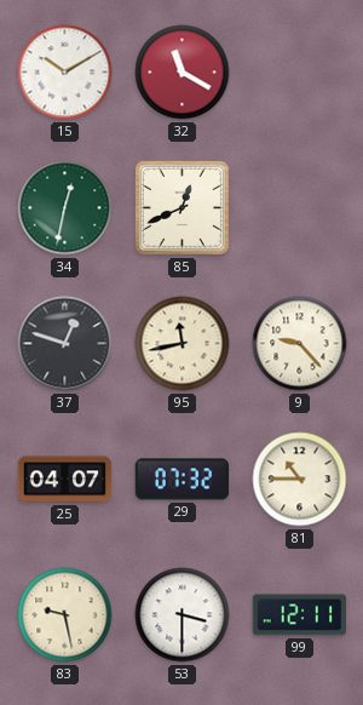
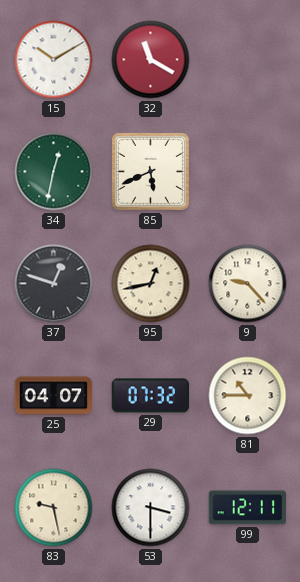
85: 12:41 -> 5:41 (150, 171)
95: 11:43 -> 12:43 (151, 284)
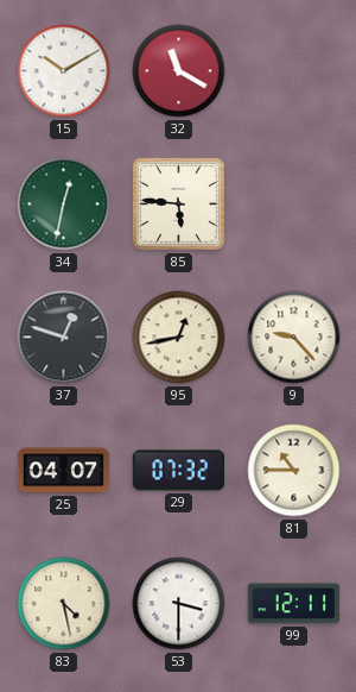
85: 5:41 -> 5:46 (178, 203)
83: 9:28 -> 4:28 (64, 604)
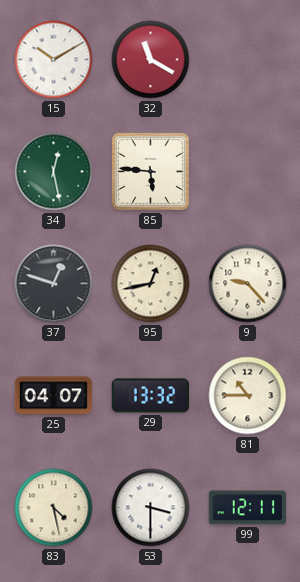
34: 12:32 -> 12:28 (54, 172)
29: 07:32 -> 13:32 (151, 396)
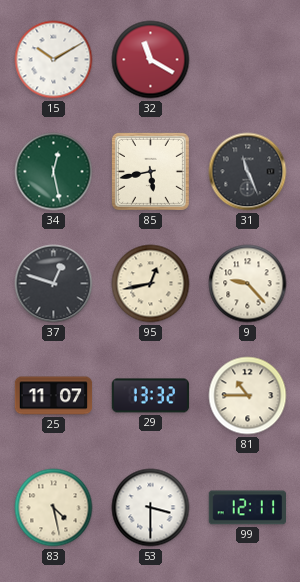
85: 5:46 -> 5:43 (150, 171)
31: none -> 11:26 (248, 172)
25: 04:07 -> 11:07 (54, 396)
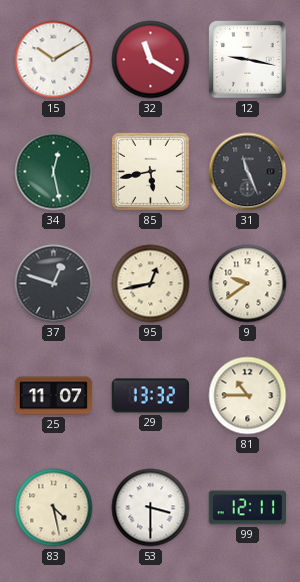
12: none -> 9:17 (248, 60)
9: 9:23 -> 9:39 (248, 284)
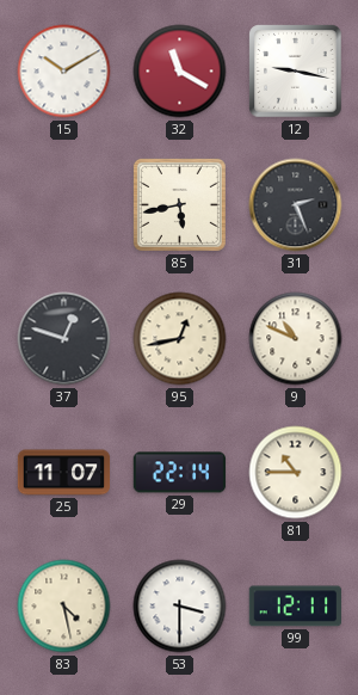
34: 12:28 -> none (54, 172)
31: 11:26 -> 2:26 (296, 205)
9: 9:39 -> 10:49 (296, 339)
29: 13:32 -> 22:14 (180, 473)
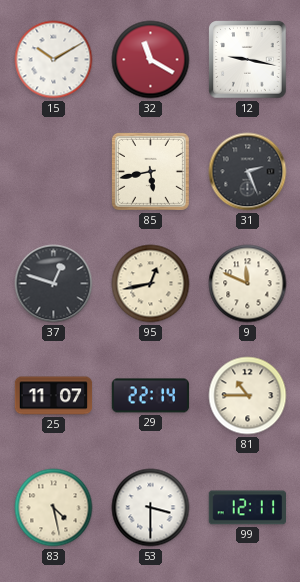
9: 10:49 -> 11:49 (248, 284)
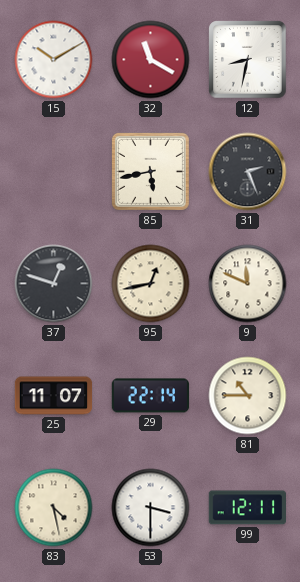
12: 9:17 -> 8:32 (248, 60)
